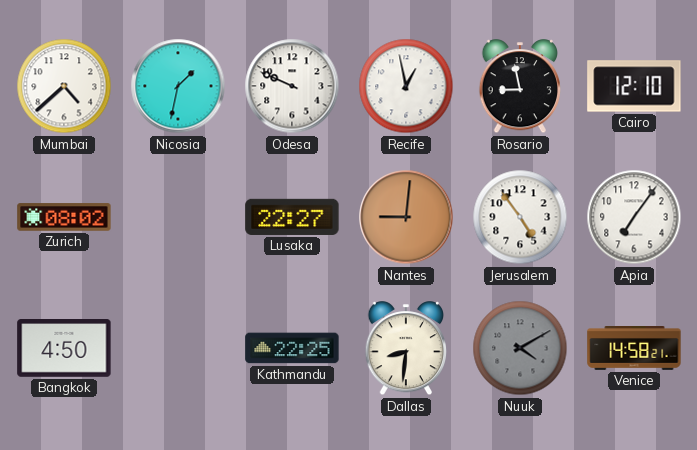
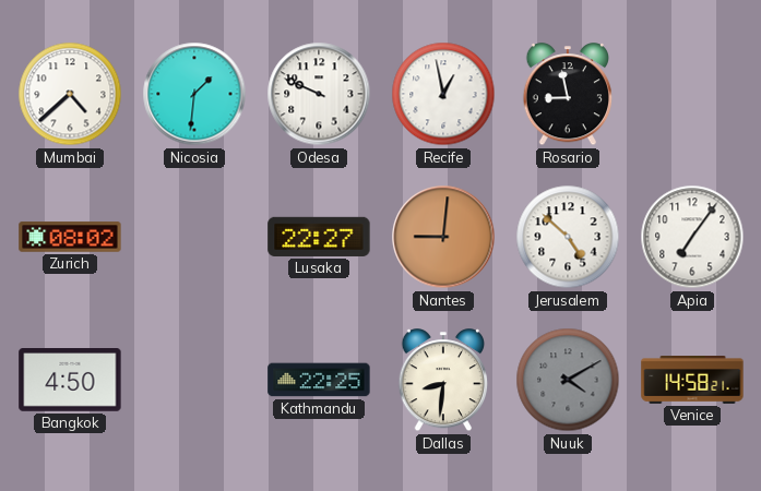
Nicosia: 1:32 -> 1:31 (194, 94)
Cairo: 12:10 -> none (634, 86)
Jerusalem: 4:54 -> 4:52 (568, 237)
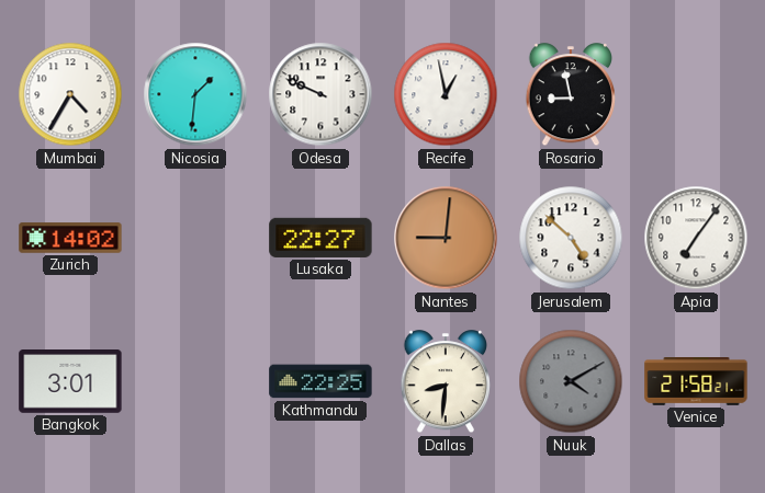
Mumbai: 4:38 -> 4:35 (70, 94)
Zurich: 08:02 -> 14:02 (70, 238)
Bangkok: 4:50 -> 3:01 (70, 381)
Venice: 14:58 -> 21:58 (696, 382)
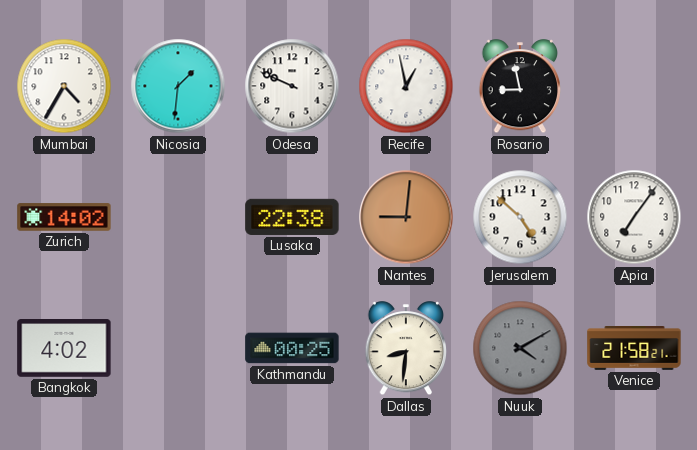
Lusaka: 22:27 -> 22:38 (292, 217)
Bangkok: 3:01 -> 4:02 (64, 348)
Kathmandu: 22:25 -> 00:25 (292, 348)
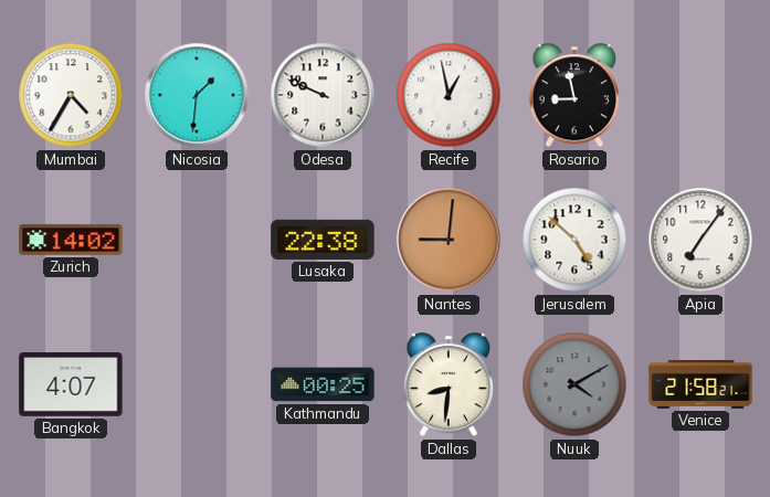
Bangkok: 4:02 -> 4:07 (71, 384)
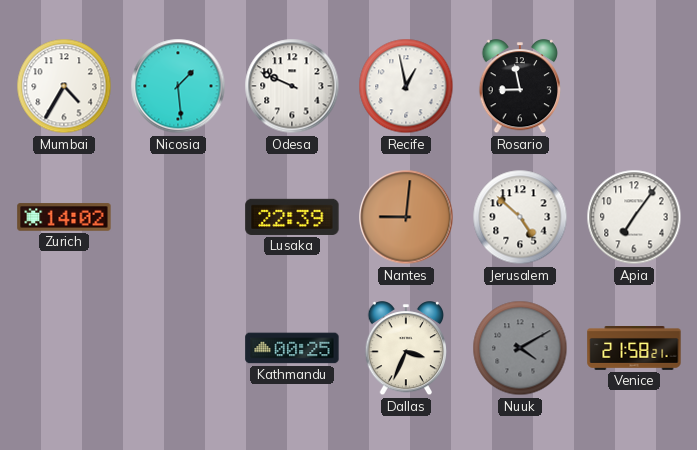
Nicosia: 1:31 -> 1:29 (178, 86)
Lusaka: 22:38 -> 22:39 (292, 217)
Bangkok: 4:07 -> none (71, 384)
Dallas: 8:31 -> 3:34 (406, 349)
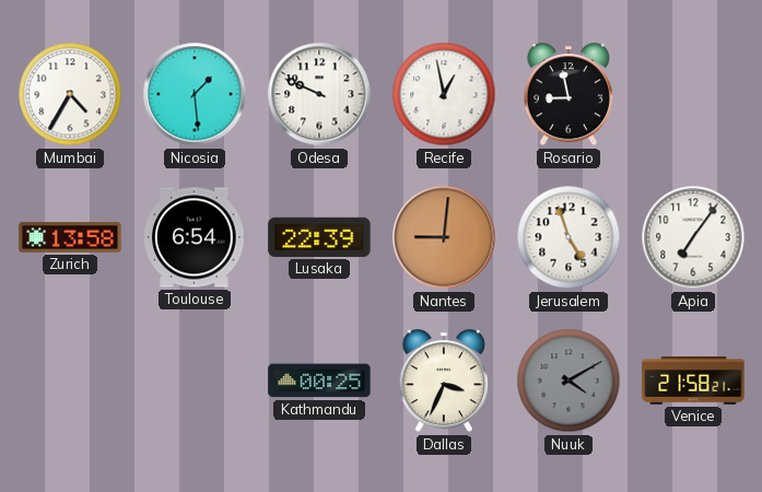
Zurich: 14:02 -> 13:58 (70, 237)
Toulouse: none -> 6:54 (195, 237)
Jerusalem: 4:52 -> 4:57 (568, 237)
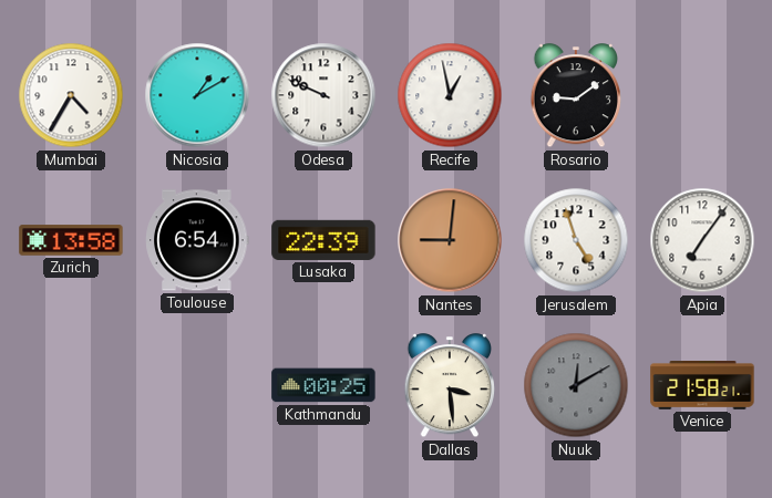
Nicosia: 1:29 -> 1:10 (197, 95)
Rosario: 8:58 -> 9:09 (576, 96)
Dallas: 3:34 -> 3:29 (450, 386)
Nuuk: 4:10 -> 12:10 (576, 385)
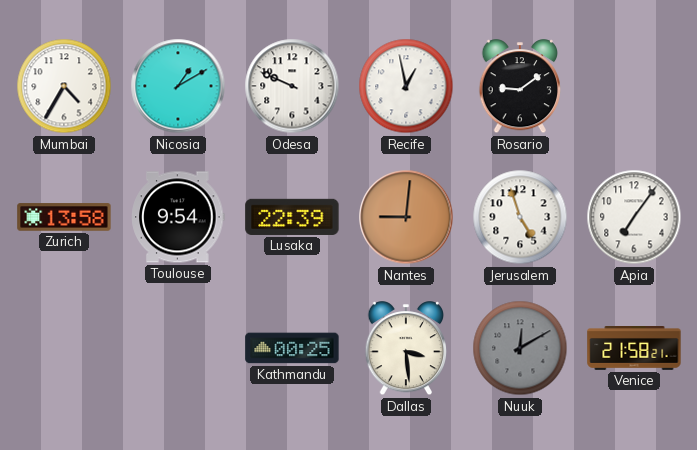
Toulouse: 6:54 -> 9:54 (178, 217)
